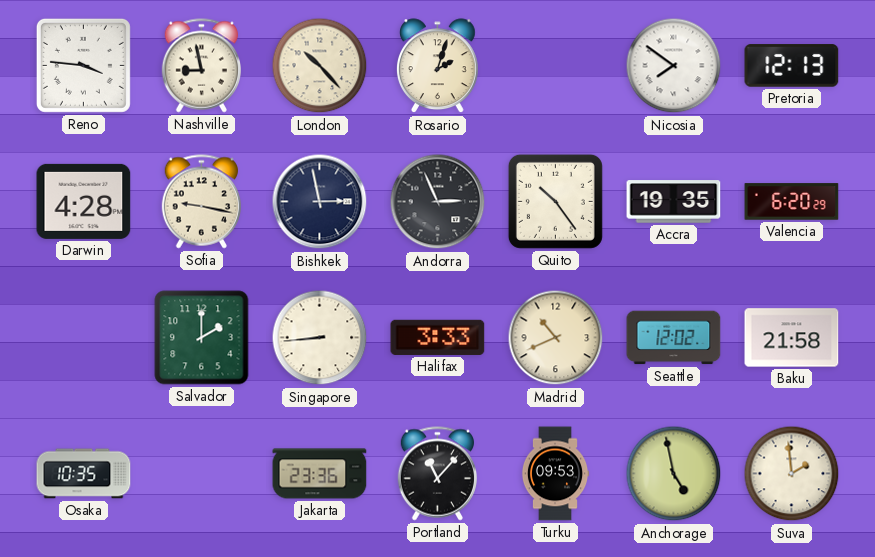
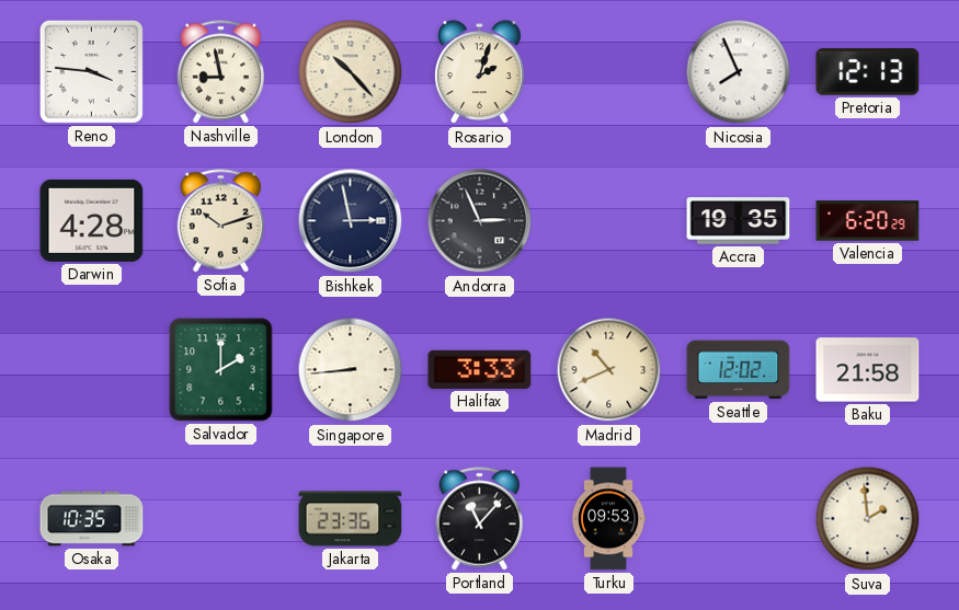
Nicosia: 7:51 -> 7:56 (739, 72)
Sofia: 9:17 -> 10:12 (220, 221)
Quito: 10:24 -> none (555, 201)
Anchorage: 4:58 -> none (674, 474)
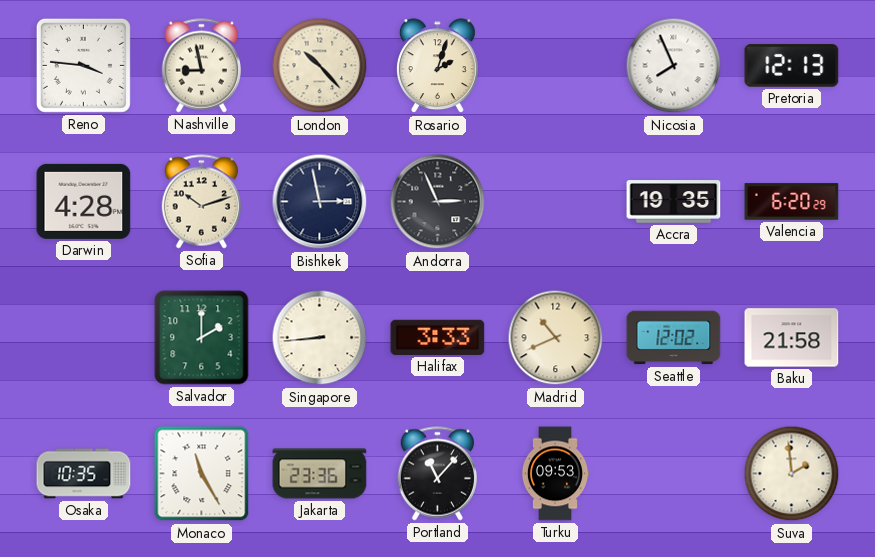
Monaco: none -> 11:25 (202, 474)
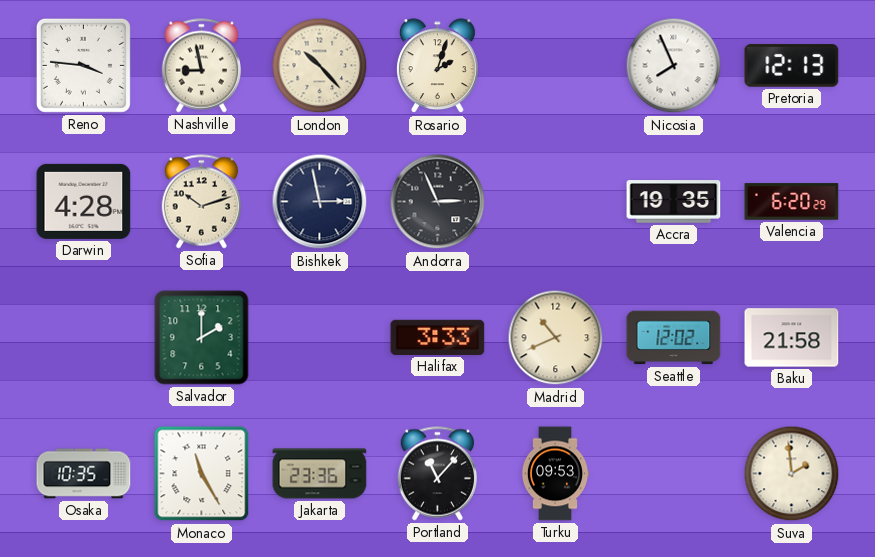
Singapore: 8:44 -> none (320, 338)
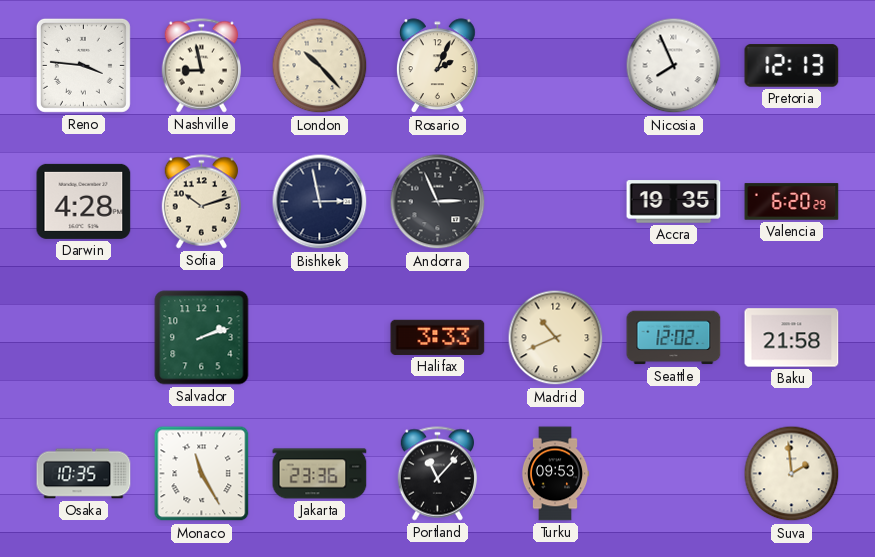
Rosario: 2:03 -> 2:04 (438, 66)
Salvador: 2:00 -> 2:12 (202, 338)
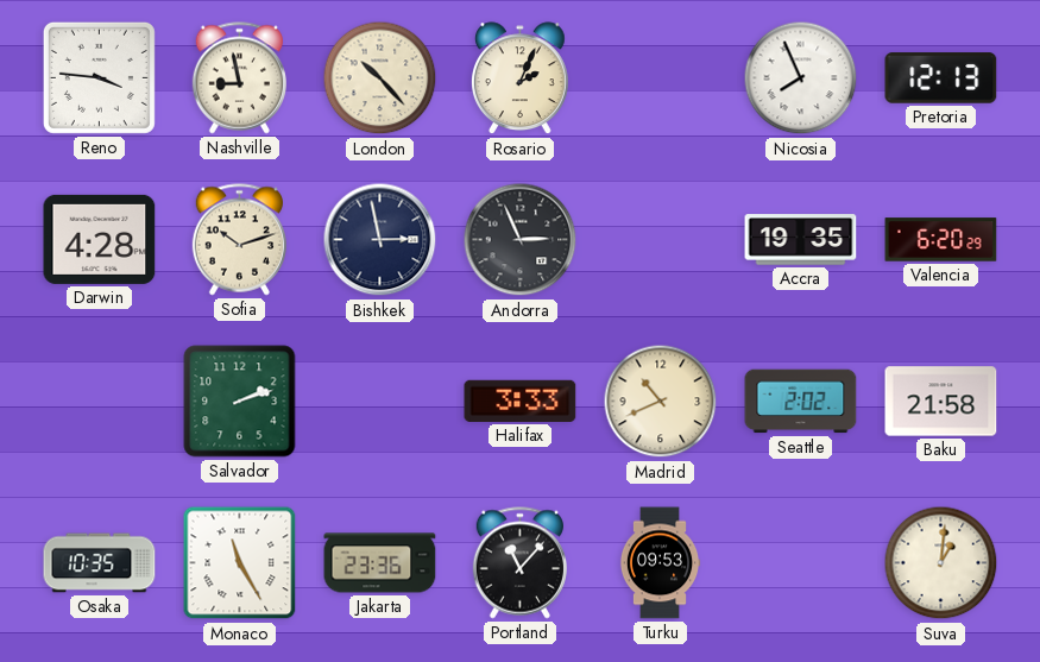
Seattle: 12:02 -> 2:02 (801, 402)
Suva: 1:59 -> 1:01 (941, 563)
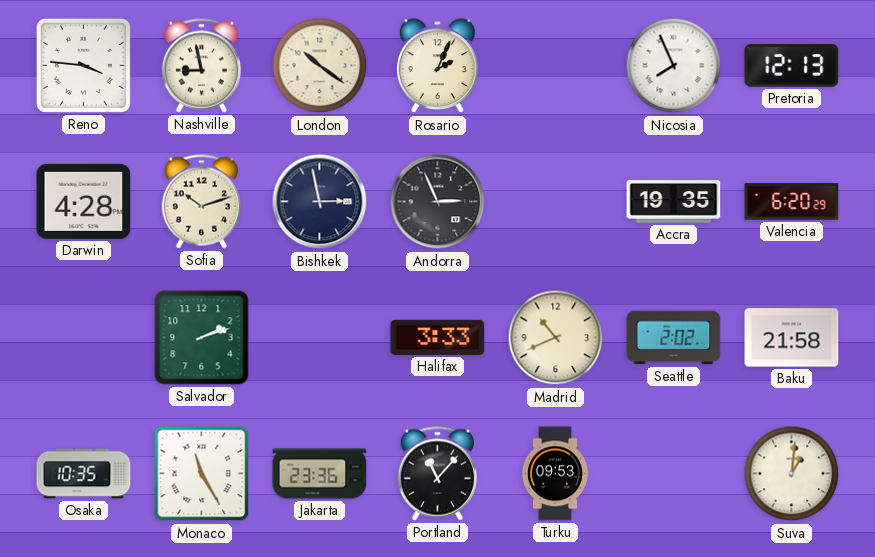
London: 10:23 -> 10:21 (320, 66)
